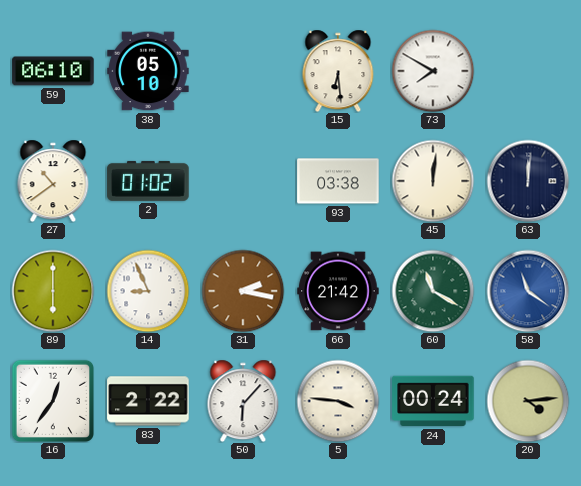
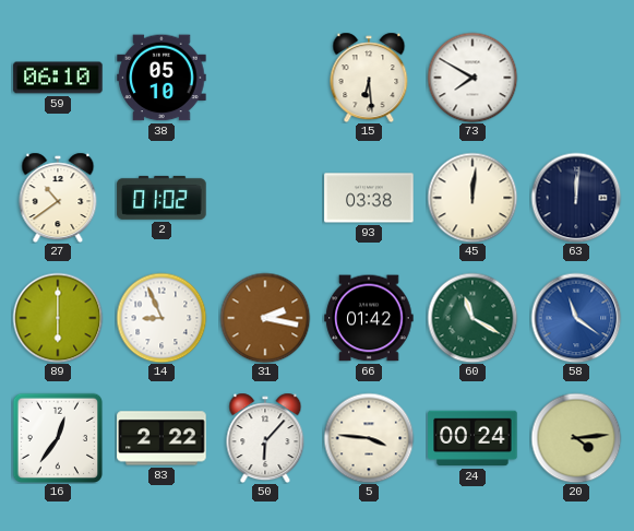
66: 21:42 -> 01:42 (369, 318)
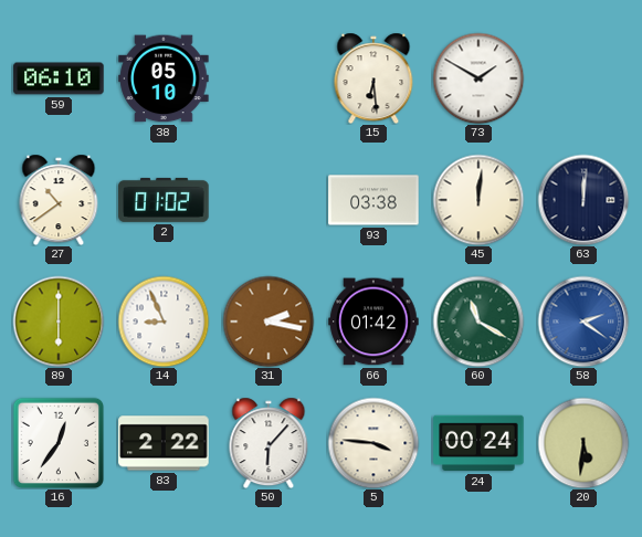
73: 7:50 -> 1:50 (478, 78)
58: 11:21 -> 2:21 (583, 322)
20: 4:14 -> 5:31 (583, 443)
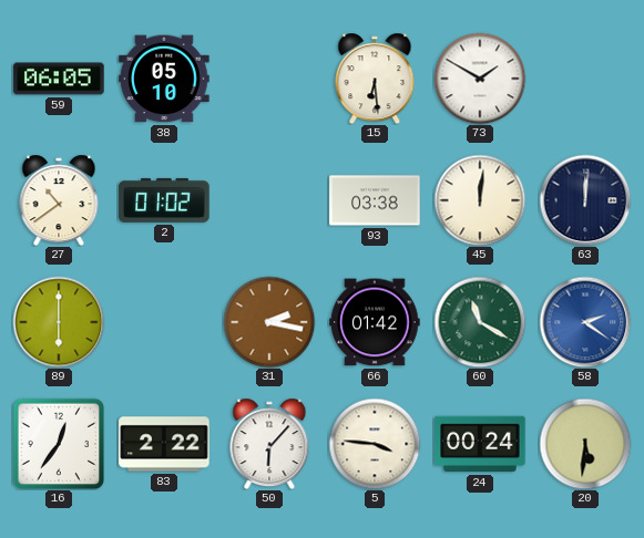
59: 06:10 -> 06:05 (59, 79)
14: 8:56 -> none (164, 322)
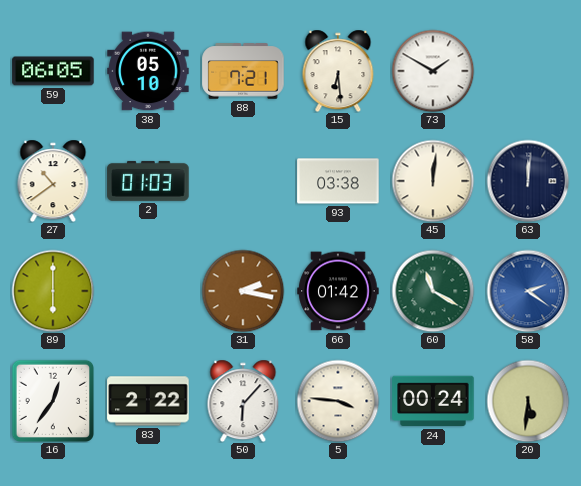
88: none -> 7:21 (243, 71)
2: 01:02 -> 01:03 (148, 181)
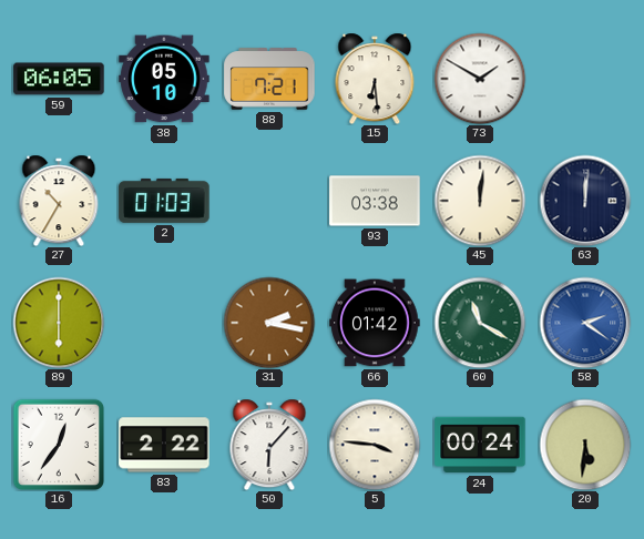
27: 10:39 -> 10:35 (59, 201)
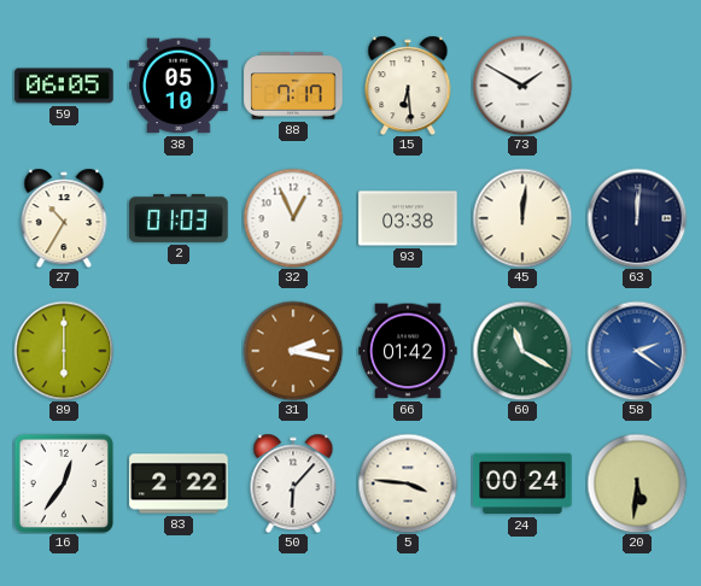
88: 7:21 -> 7:17 (293, 86)
32: none -> 12:56 (293, 218)
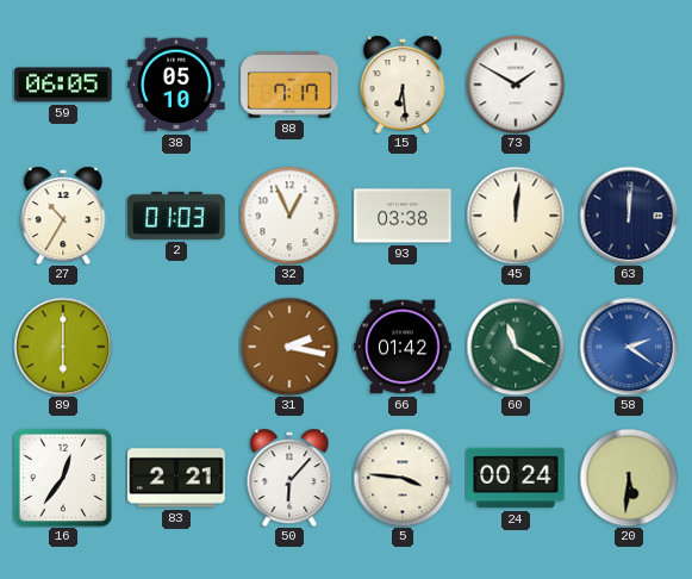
83: 2:22 -> 2:21 (176, 478)
